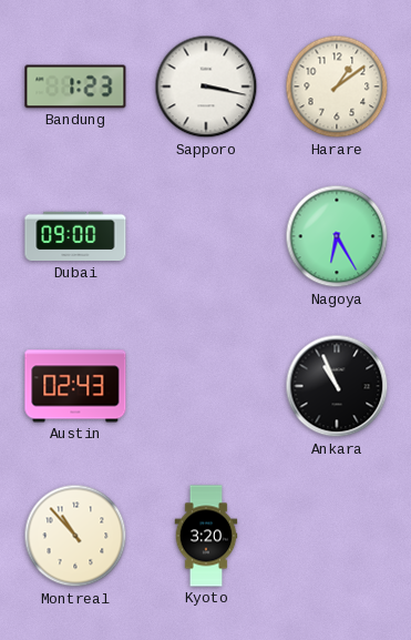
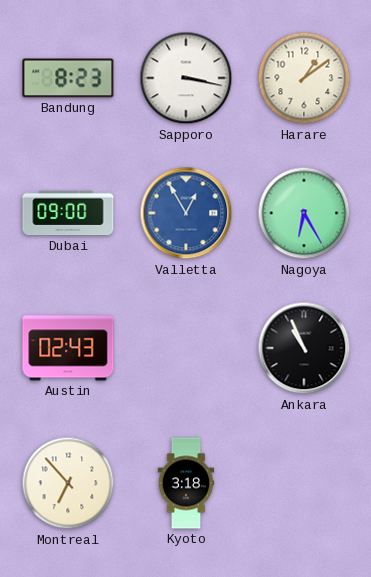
Bandung: 1:23 -> 8:23 (68, 78)
Valletta: none -> 12:55 (186, 213)
Montreal: 10:53 -> 6:53 (68, 483)
Kyoto: 3:20 -> 3:18 (186, 483)
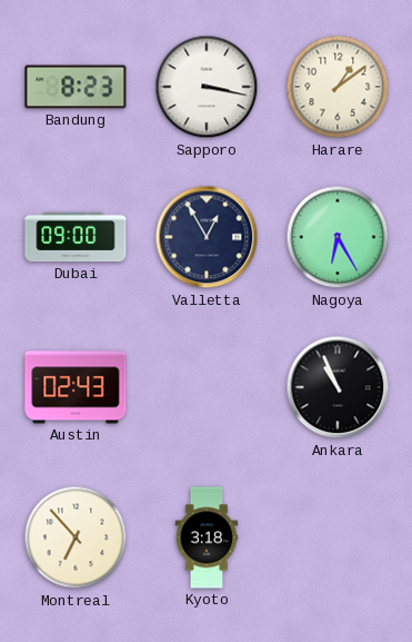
Valletta dial: blue -> navy (207, 237)
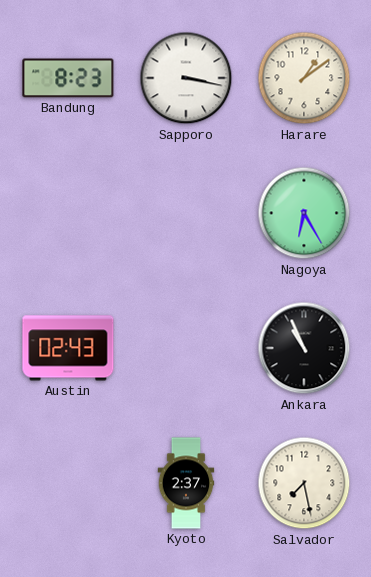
Dubai: 09:00 -> none (76, 237)
Valletta: 12:55 -> none (207, 237)
Montreal: 6:53 -> none (76, 537)
Kyoto: 3:18 -> 2:37 (186, 483)
Salvador: none -> 7:28 (304, 483)
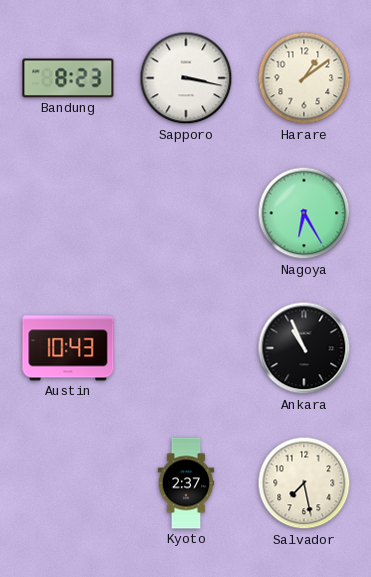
Austin: 02:43 -> 10:43 (68, 348)
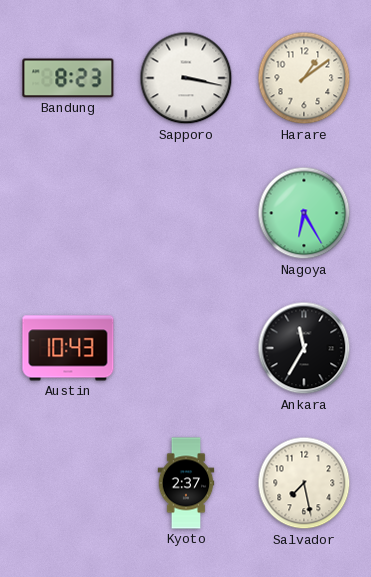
Ankara: 10:56 -> 11:35 (304, 348)
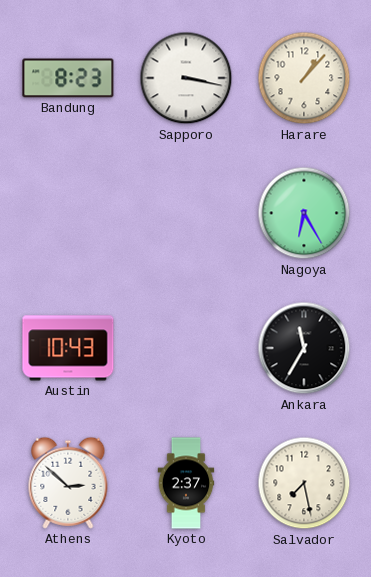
Harare: 1:09 -> 1:07 (304, 78)
Athens: none -> 2:52 (68, 483)
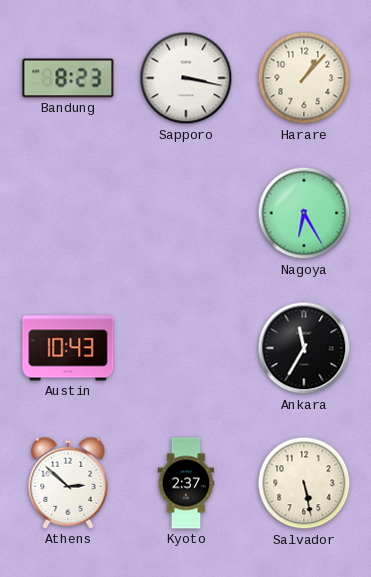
Salvador: 7:28 -> 5:28 (304, 483)
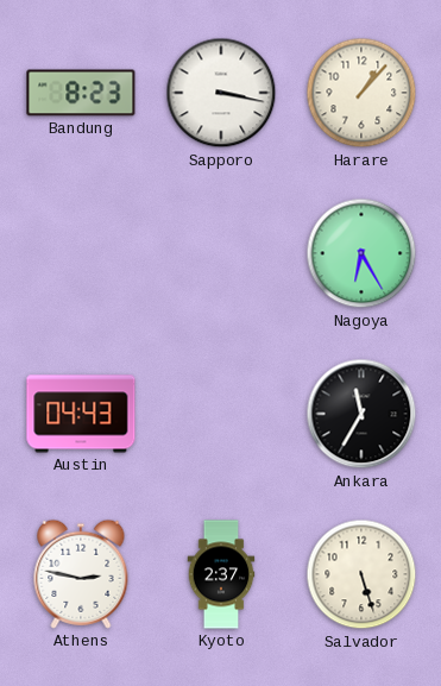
Austin: 10:43 -> 04:43 (81, 414)
Athens: 2:52 -> 2:47 (81, 574)
Salvador: 5:28 -> 5:27 (361, 574)
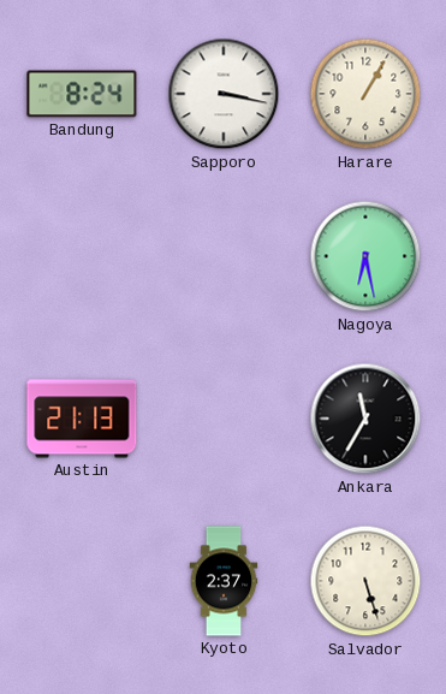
Bandung: 8:23 -> 8:24 (82, 94)
Harare: 1:07 -> 1:05 (365, 94)
Nagoya: 6:25 -> 6:28 (365, 256)
Austin: 04:43 -> 21:13 (82, 419)
Athens: 2:47 -> none (81, 574)
